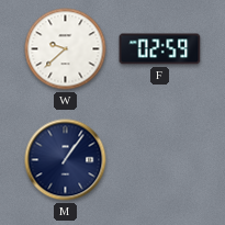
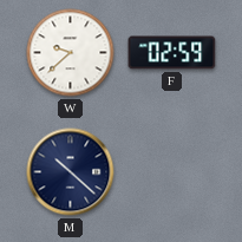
M: 1:06 -> 10:22 (71, 172)
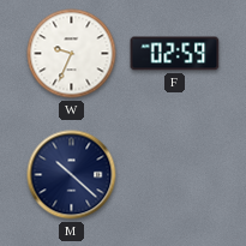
W: 9:38 -> 9:34 (72, 54)
